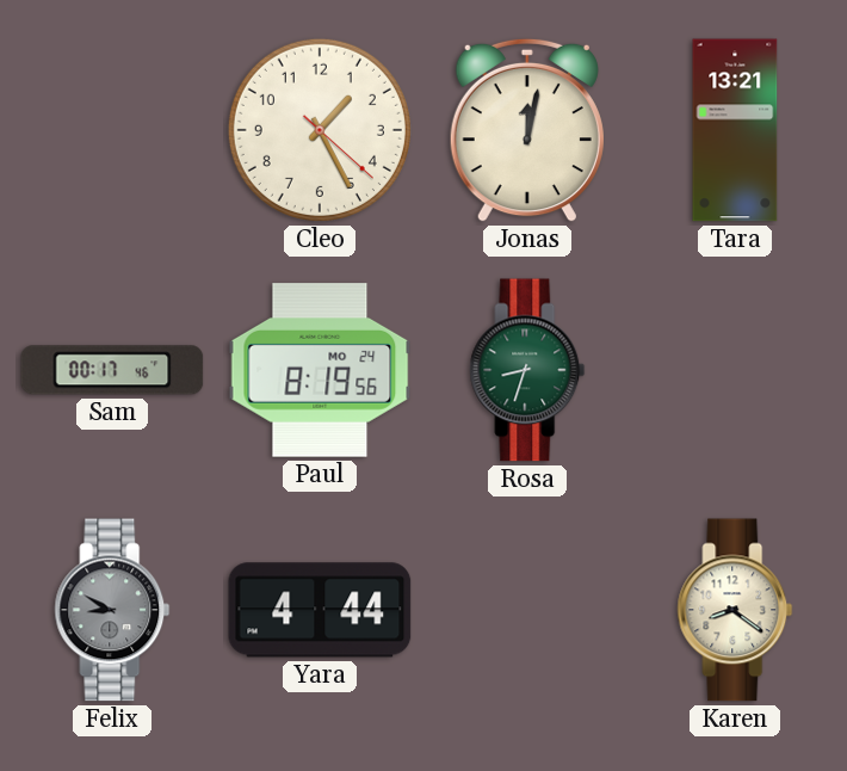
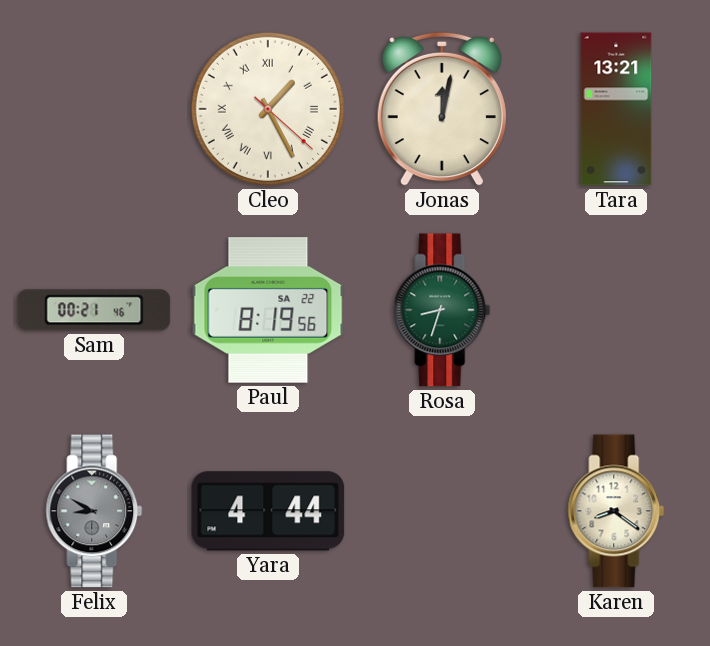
Cleo numerals: Arabic -> Roman (268, 109)
Sam: 00:17 -> 00:21 (94, 310)
Paul date: MO 24 -> SA 22 (268, 310)
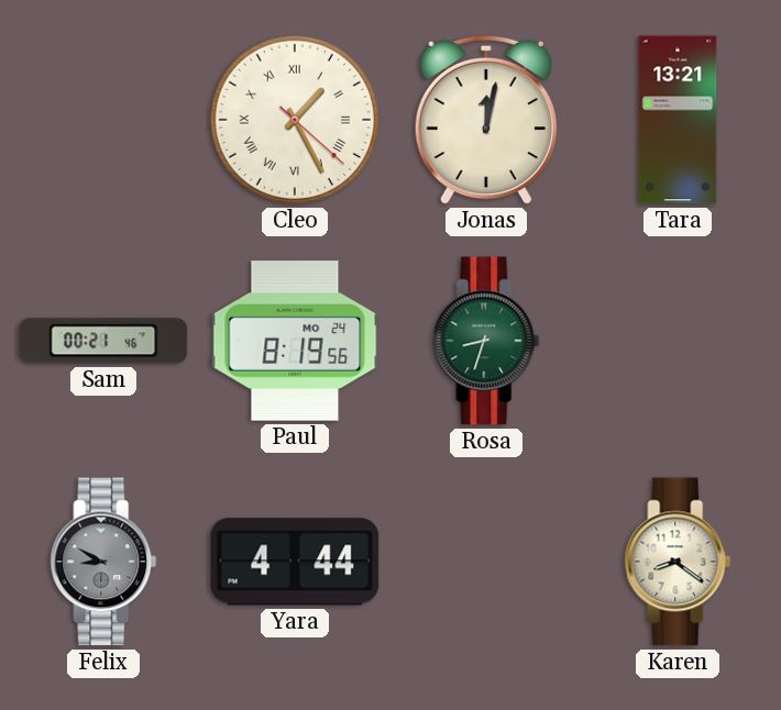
Paul date: SA 22 -> MO 24 (295, 341)
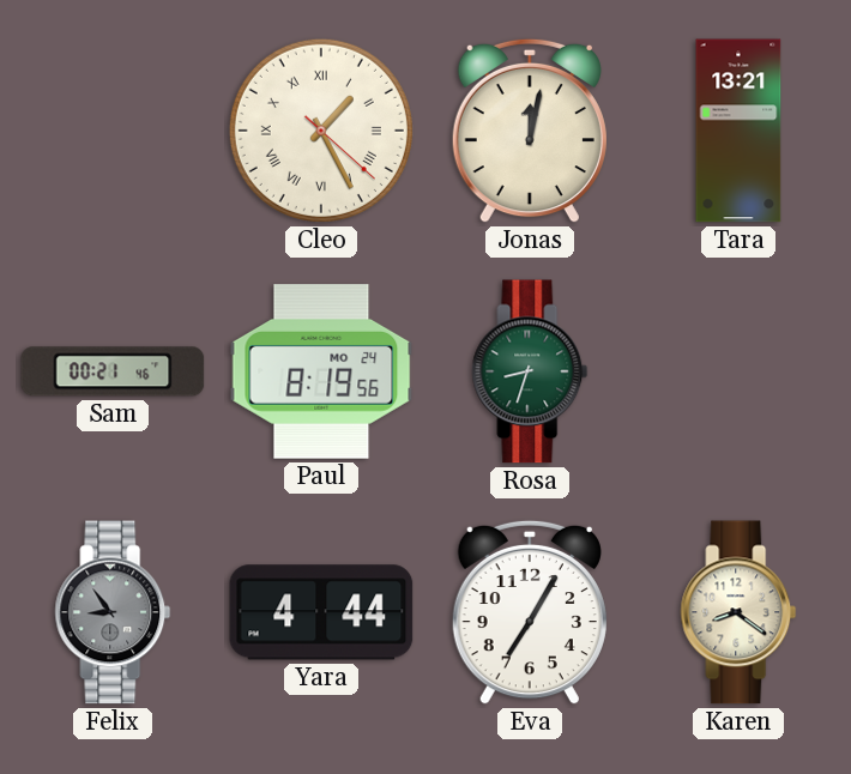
Felix: 8:50 -> 8:54 (113, 612)
Eva: none -> 7:05 (530, 612)
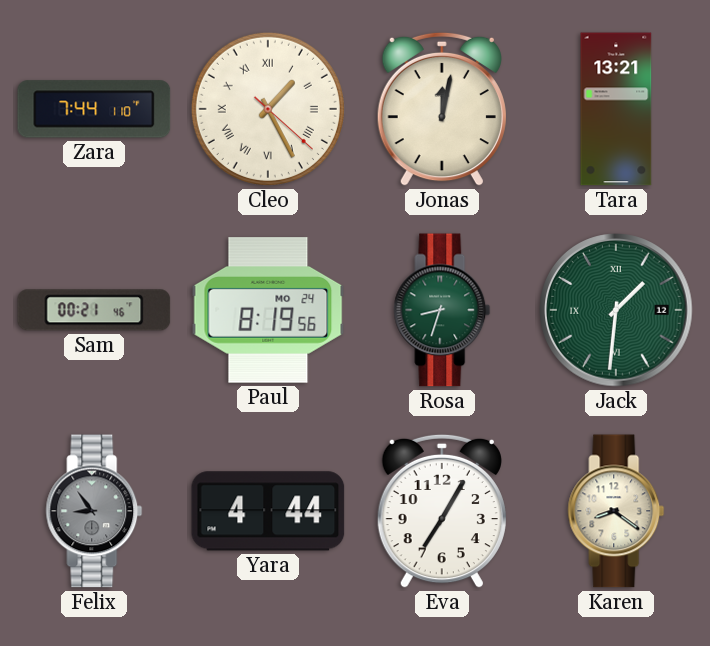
Zara: none -> 7:44 (94, 109)
Jack: none -> 1:31 (616, 310)
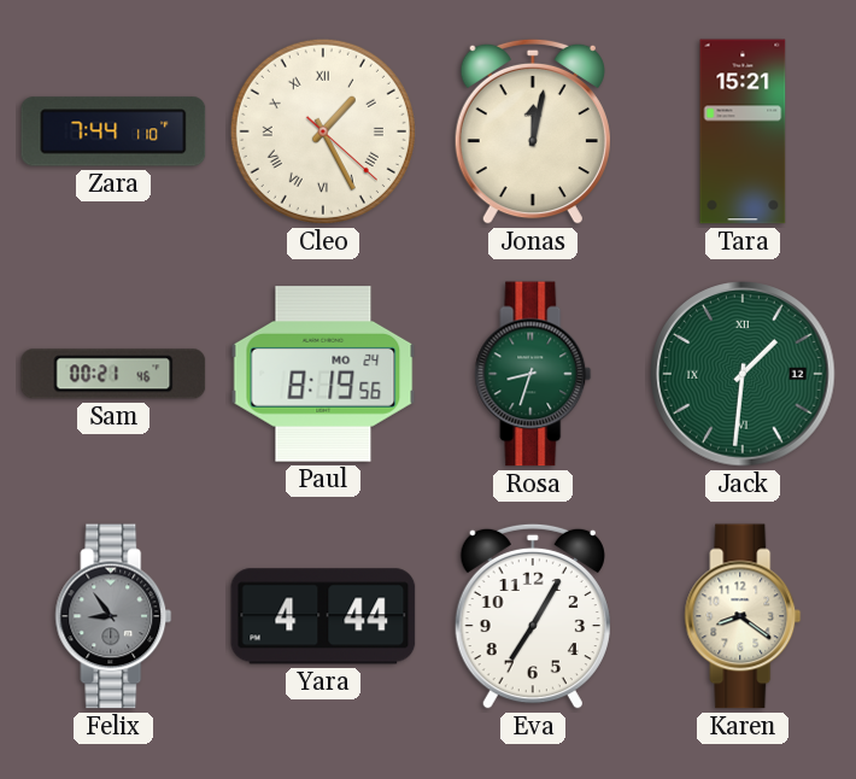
Tara: 13:21 -> 15:21 (743, 131)
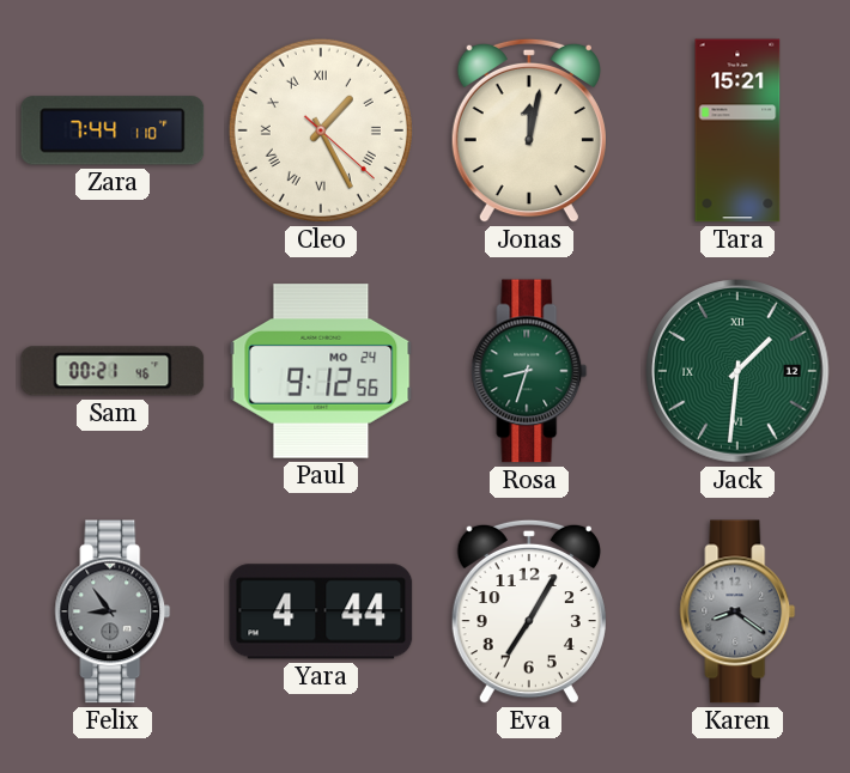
Paul: 8:19 -> 9:12 (321, 371)
Karen dial: cream -> grey (737, 611)
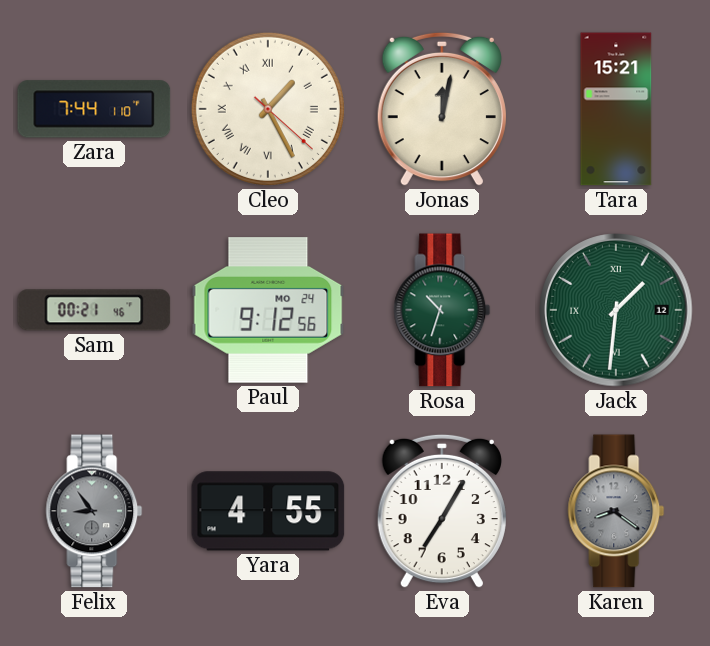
Rosa: 8:33 -> 10:33 (442, 310)
Yara: 4:44 -> 4:55 (268, 511)
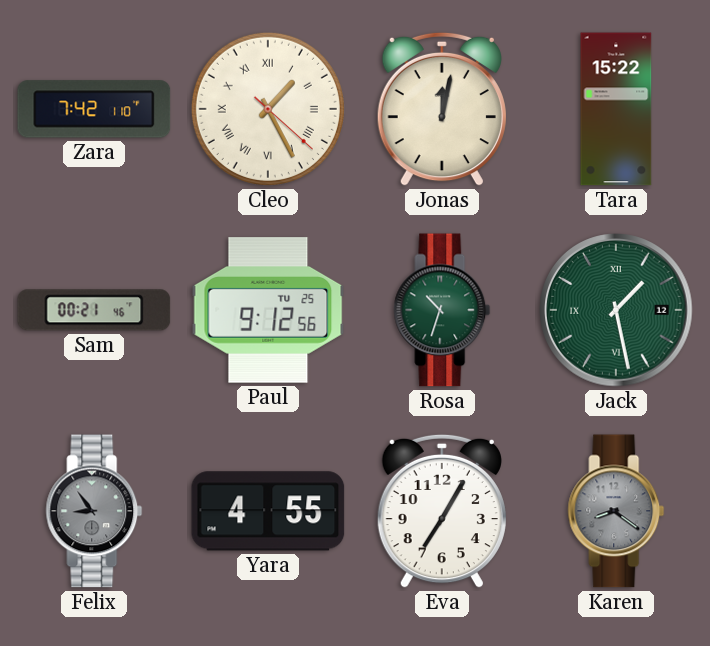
Zara: 7:44 -> 7:42 (94, 109)
Tara: 15:21 -> 15:22 (616, 109)
Paul date: MO 24 -> TU 25 (268, 310)
Jack: 1:31 -> 1:28 (616, 310)
